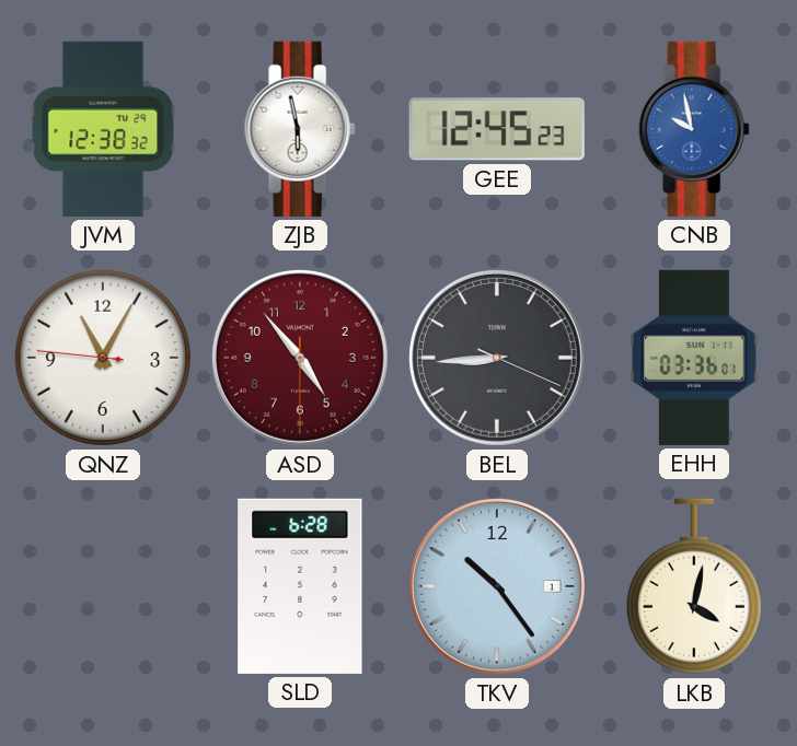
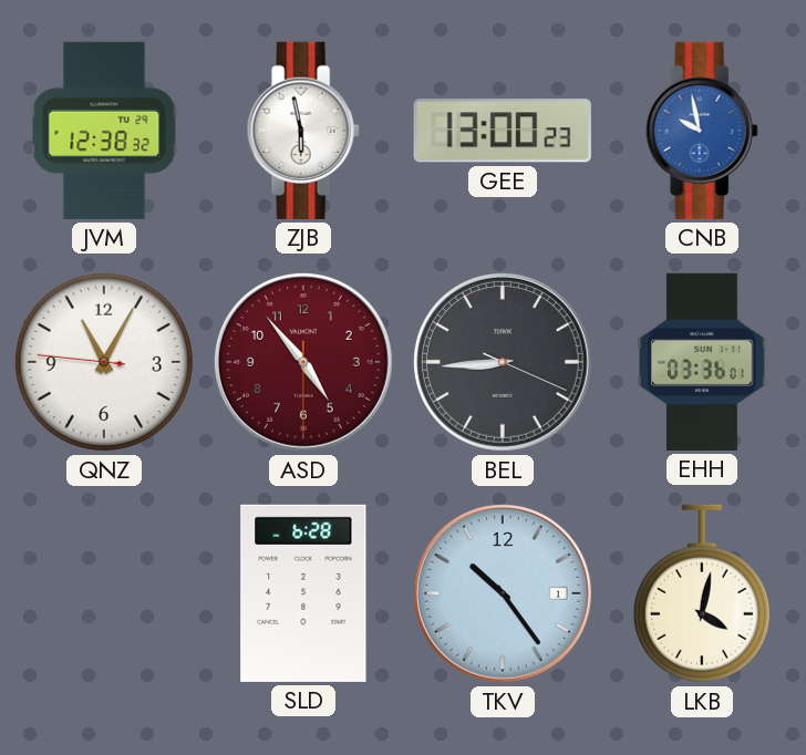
GEE: 12:45 -> 13:00 (503, 131)
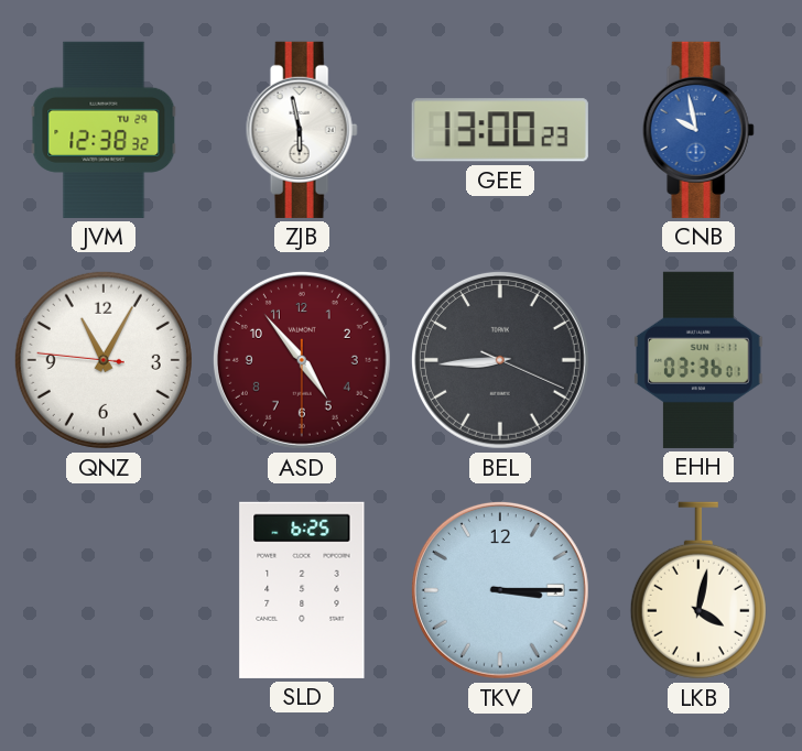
SLD: 6:28 -> 6:25 (302, 590)
TKV: 10:24 -> 3:15 (500, 590)
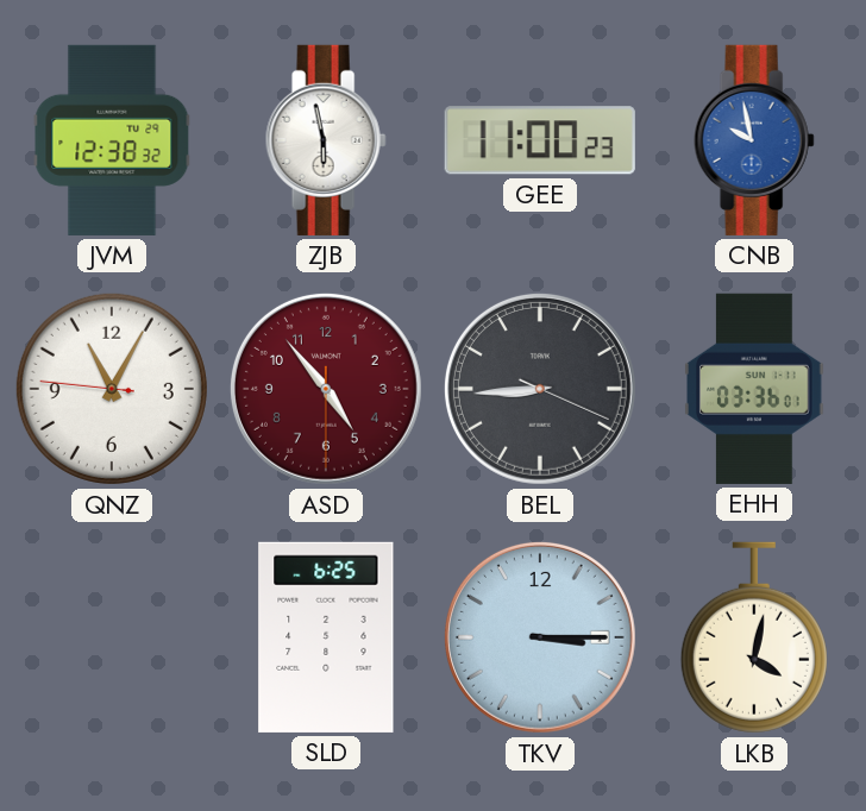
GEE: 13:00 -> 11:00 (540, 140)
